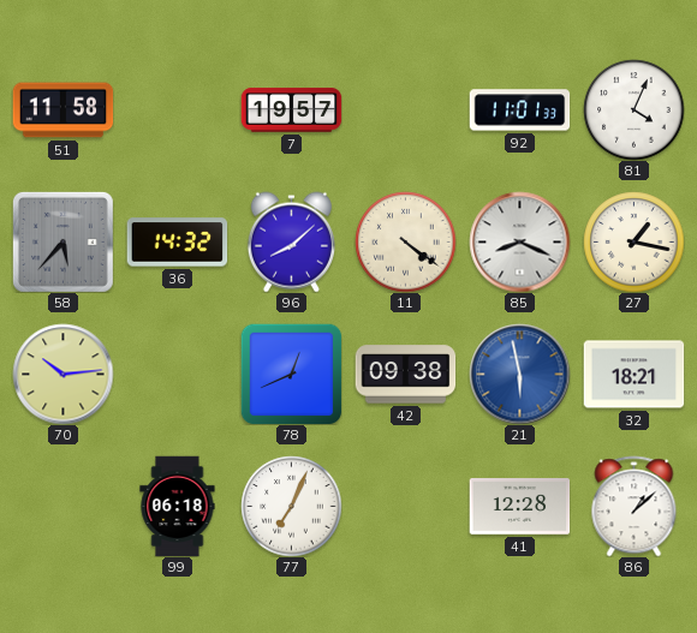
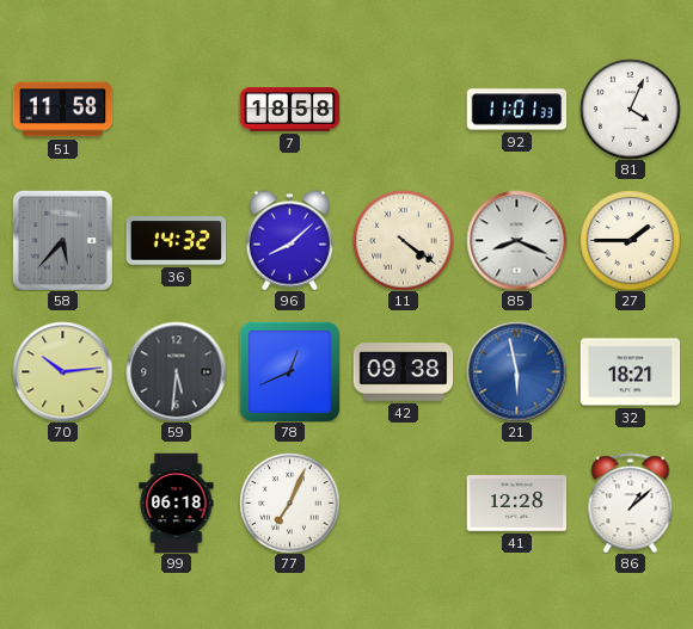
7: 19:57 -> 18:58 (289, 110)
27: 1:17 -> 1:45 (630, 240)
59: none -> 5:31 (176, 371)
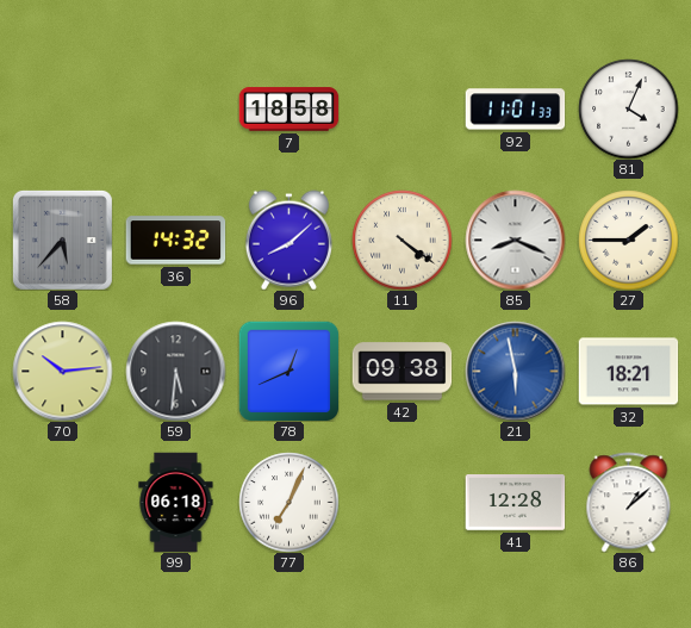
51: 11:58 -> none (62, 110)
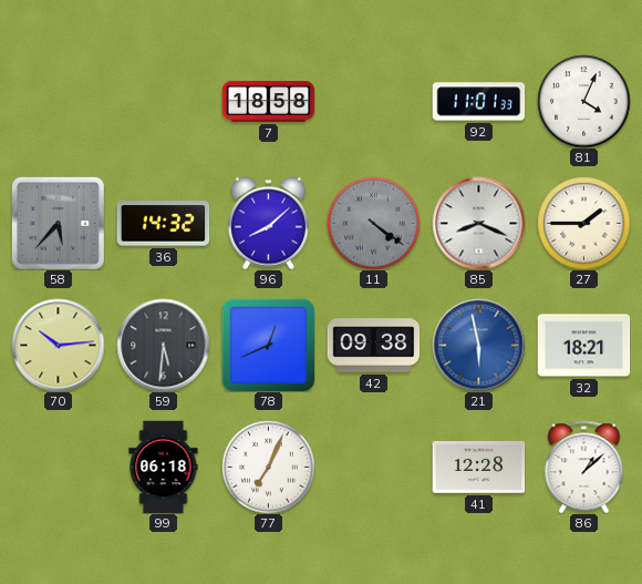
11 dial: cream -> grey (373, 223)
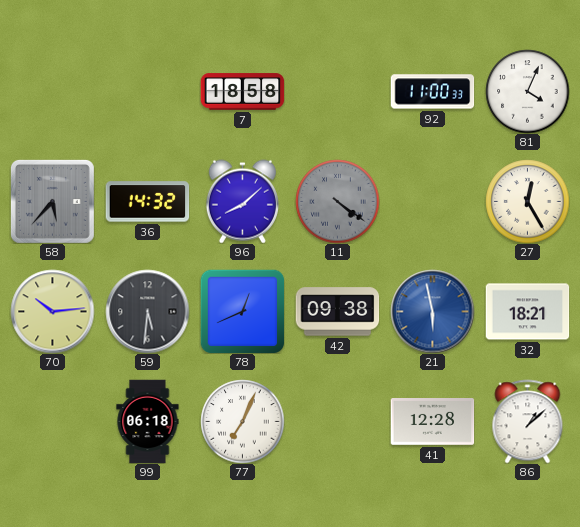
92: 11:01 -> 11:00 (432, 92)
85: 8:19 -> none (478, 223)
27: 1:45 -> 12:25 (527, 201)
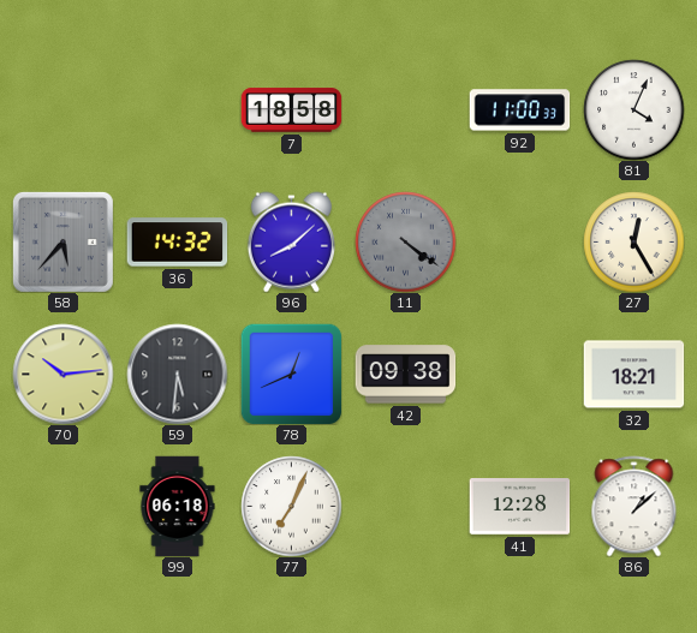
21: 5:58 -> none (432, 311)
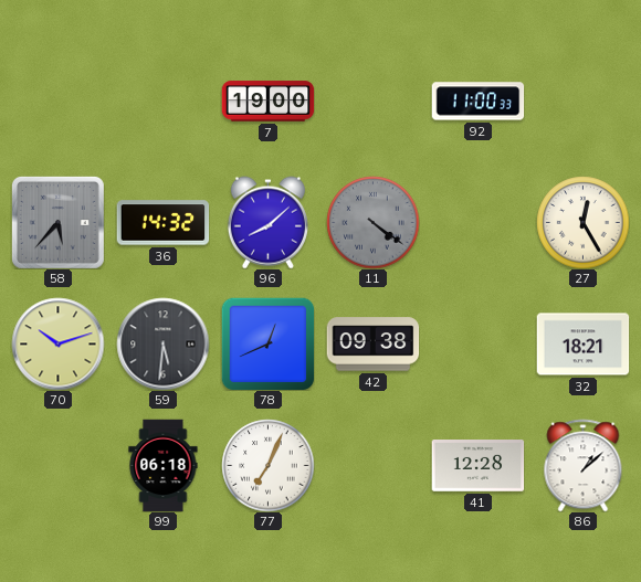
7: 18:58 -> 19:00 (267, 102)
81: 4:04 -> none (633, 109)
70: 10:14 -> 10:12 (57, 343)
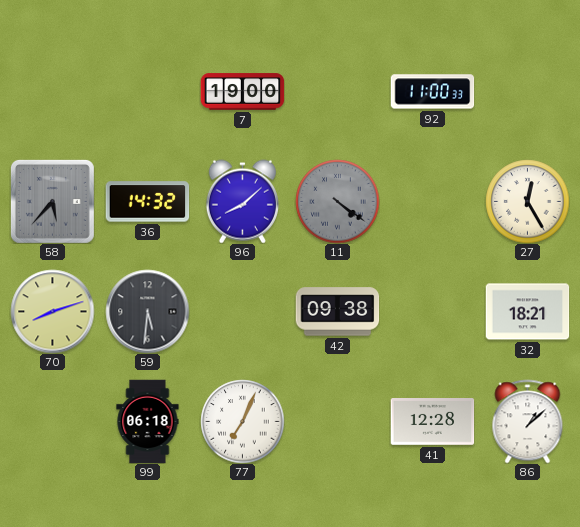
70: 10:12 -> 8:12 (52, 311)
78: 12:41 -> none (267, 343)
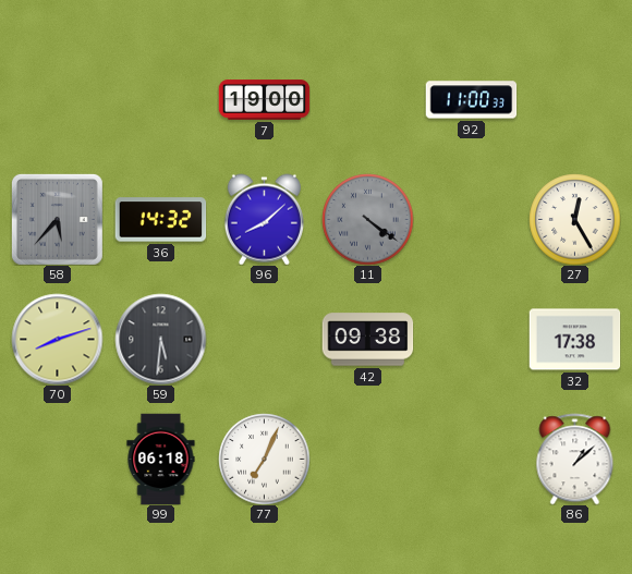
32: 18:21 -> 17:38 (574, 340)
41: 12:28 -> none (432, 422)
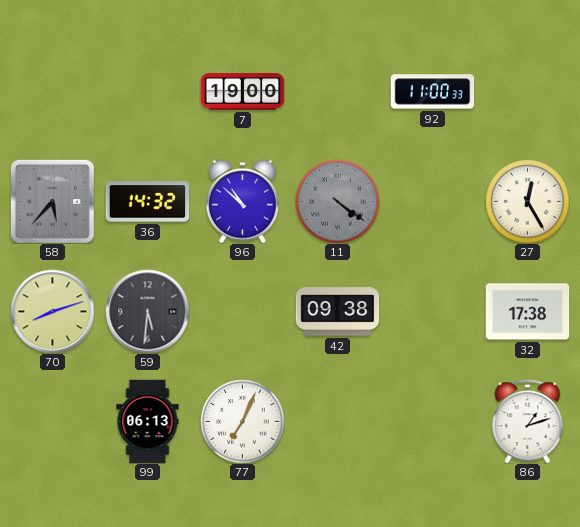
96: 8:08 -> 10:52 (242, 201)
99: 06:18 -> 06:13 (148, 421)
86: 1:08 -> 1:12 (528, 421)
